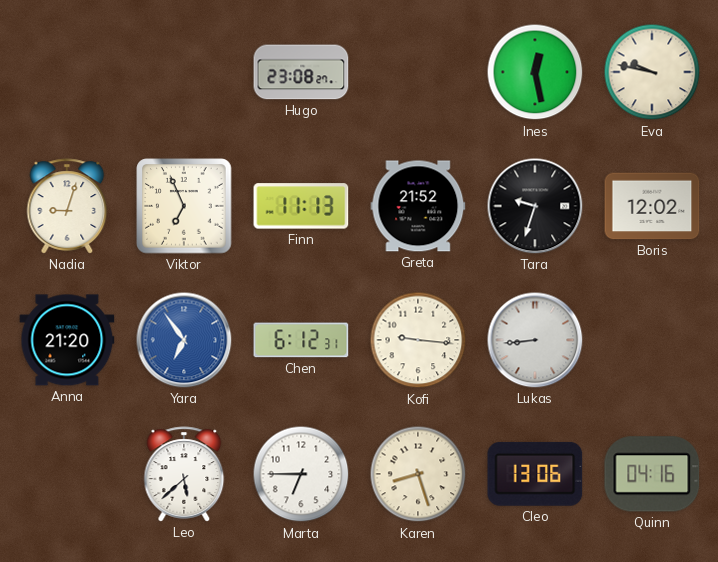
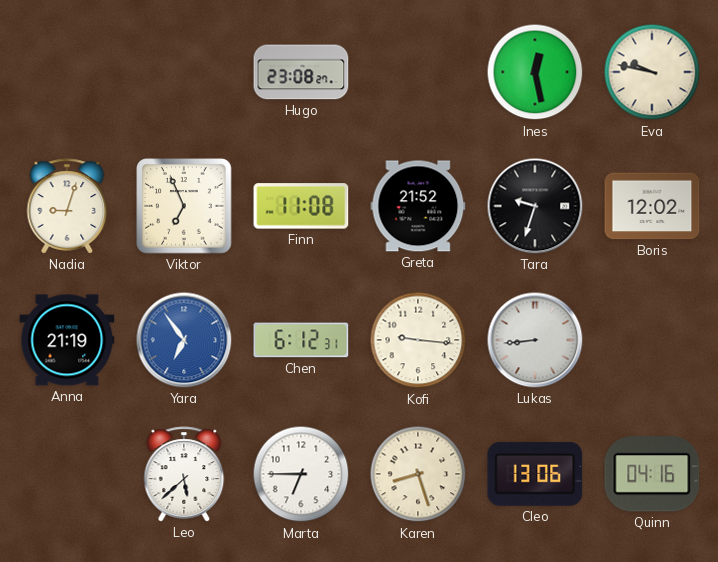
Finn: 11:13 -> 11:08 (301, 206)
Anna: 21:20 -> 21:19 (67, 340)
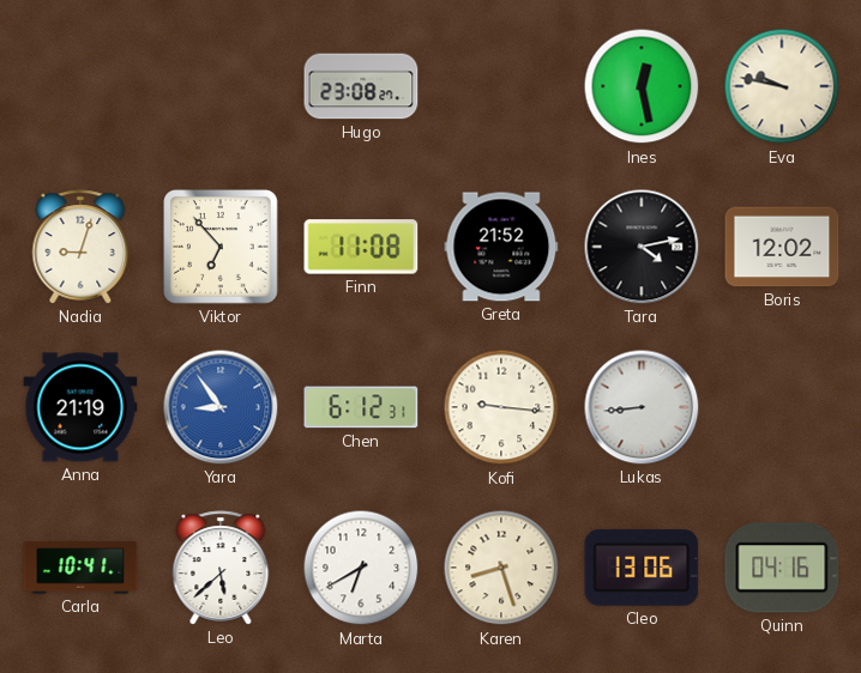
Viktor: 6:56 -> 6:53 (221, 247)
Tara: 9:33 -> 4:13 (642, 247)
Yara: 6:54 -> 8:54 (221, 407)
Carla: none -> 10:41 (80, 568)
Marta: 6:45 -> 6:40 (361, 568)
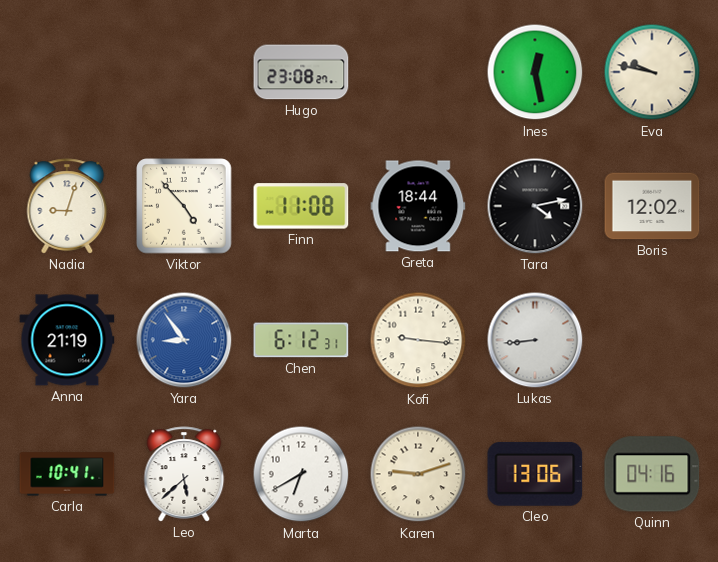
Viktor: 6:53 -> 4:53 (184, 206)
Greta: 21:52 -> 18:44 (418, 206)
Karen: 8:27 -> 9:12 (418, 474)
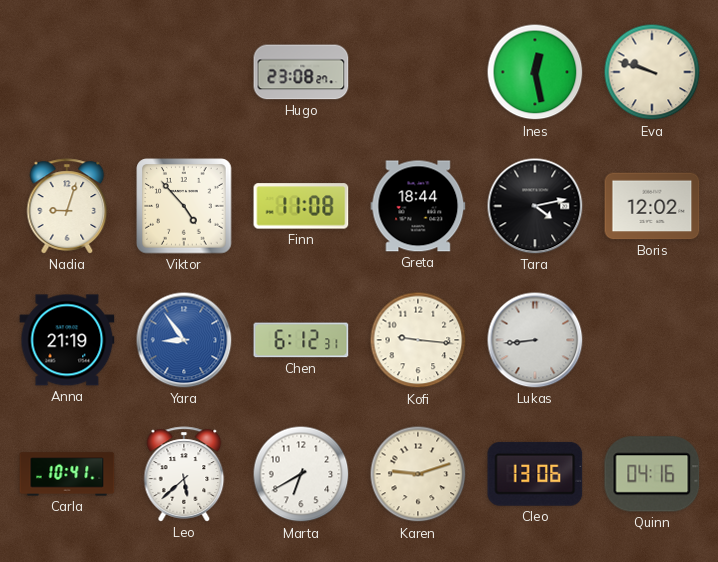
Eva: 9:47 -> 9:48 (652, 72)
